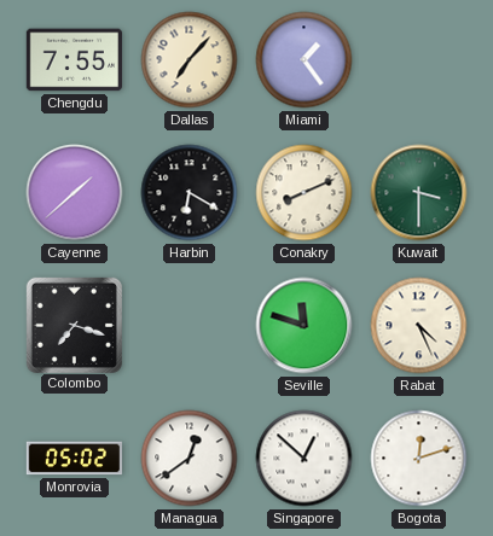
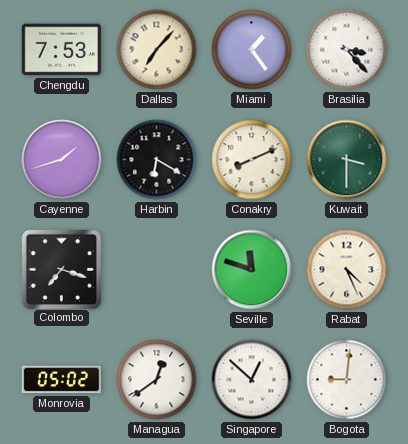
Chengdu: 7:55 -> 7:53 (61, 50)
Brasilia: none -> 3:23 (347, 50)
Cayenne: 1:38 -> 1:42 (62, 160)
Bogota: 12:12 -> 9:01 (347, 380)
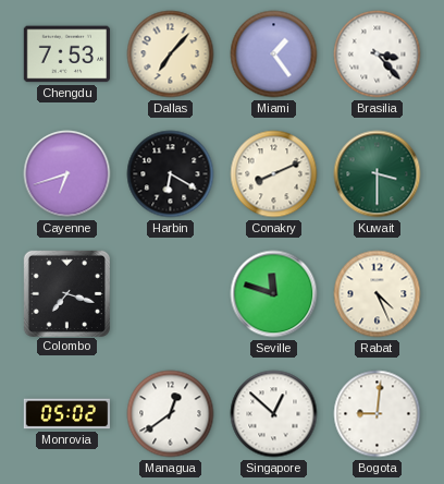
Cayenne: 1:42 -> 6:42 (67, 174)
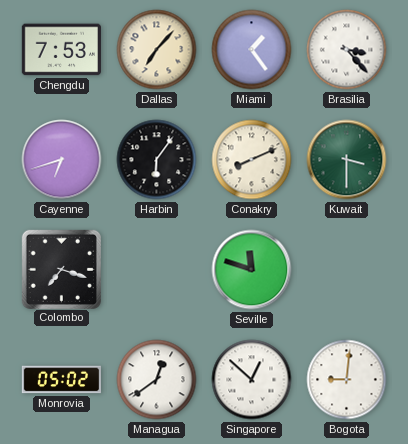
Harbin: 6:20 -> 6:06 (157, 160)
Rabat: 4:26 -> none (378, 294)
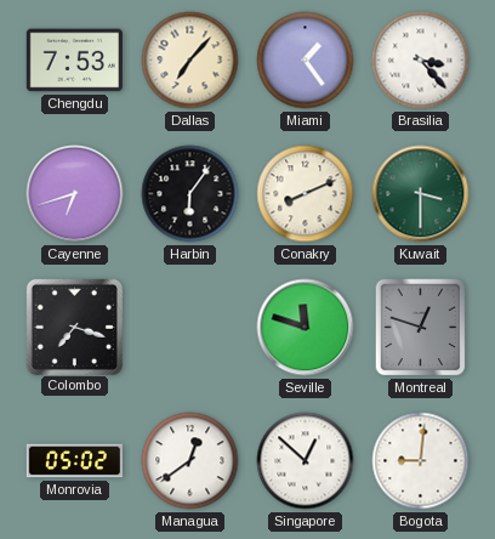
Montreal: none -> 12:48 (421, 328)
